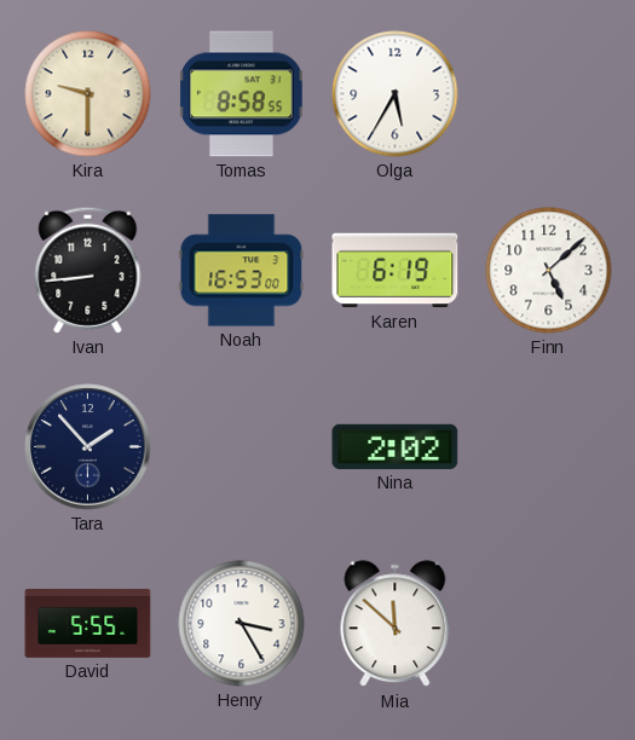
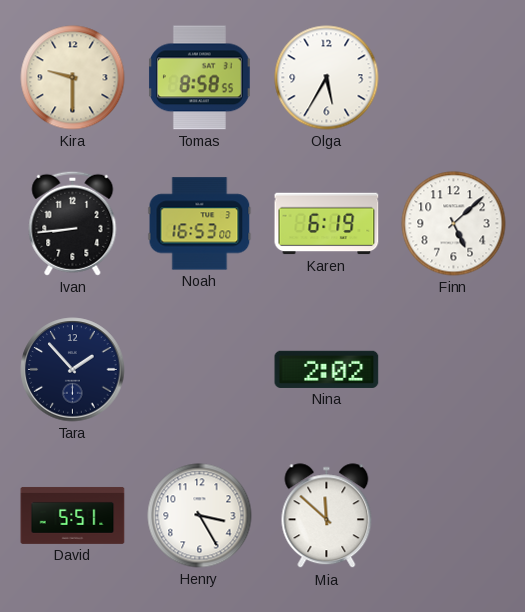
David: 5:55 -> 5:51 (73, 515)
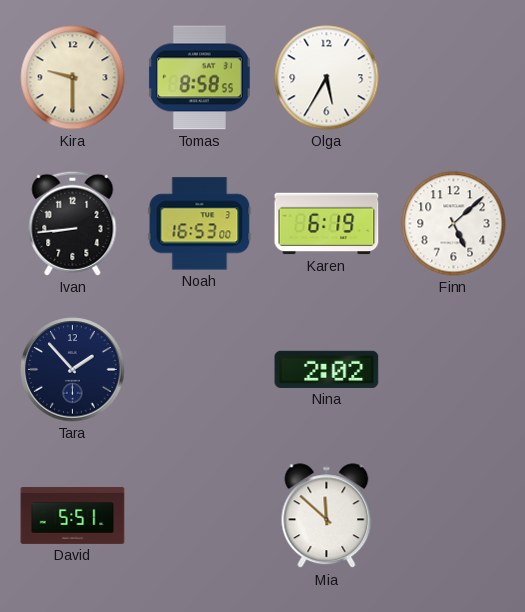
Henry: 3:25 -> none (200, 516)
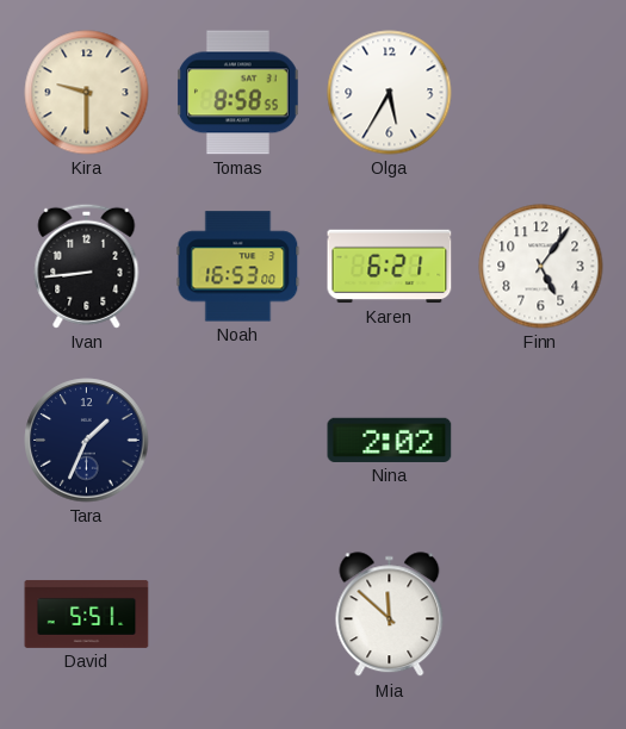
Karen: 6:19 -> 6:21 (390, 267)
Finn: 5:08 -> 5:06 (541, 267)
Tara: 1:53 -> 1:34 (87, 441)
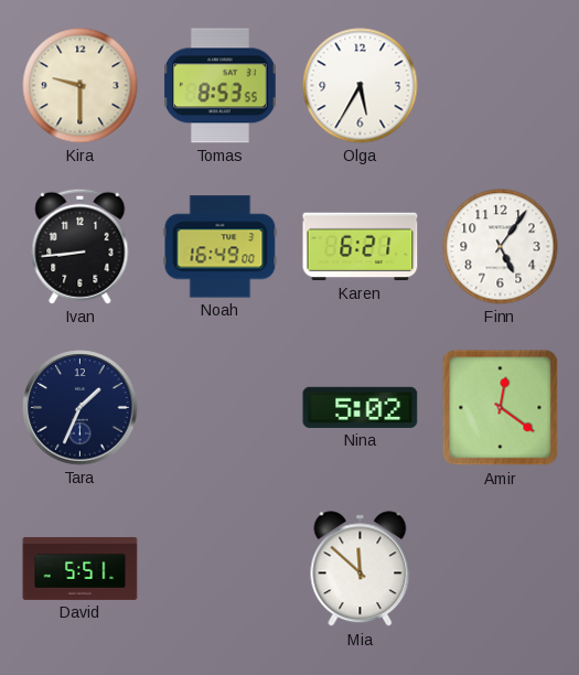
Tomas: 8:58 -> 8:53 (221, 86)
Noah: 16:53 -> 16:49 (221, 247)
Nina: 2:02 -> 5:02 (361, 407)
Amir: none -> 12:21 (501, 408)
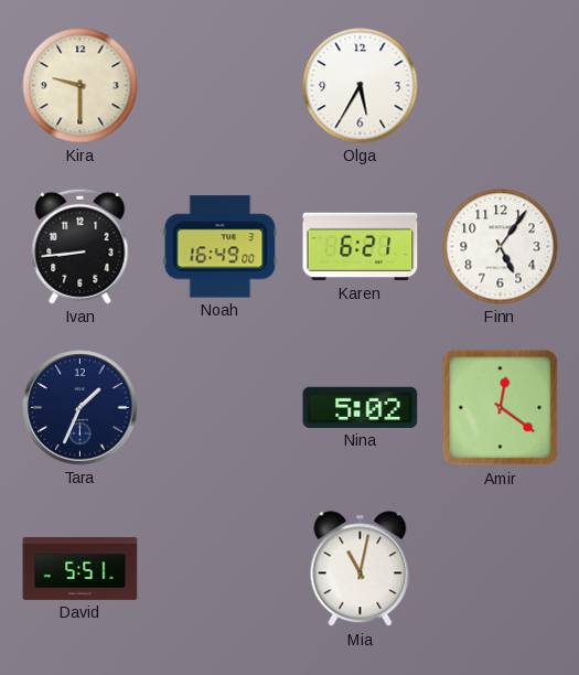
Tomas: 8:53 -> none (221, 86)
Mia: 11:52 -> 11:02 (361, 569)
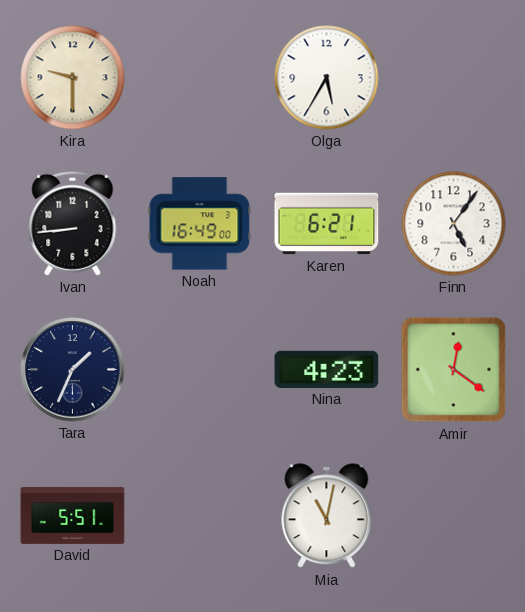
Nina: 5:02 -> 4:23 (327, 369)
